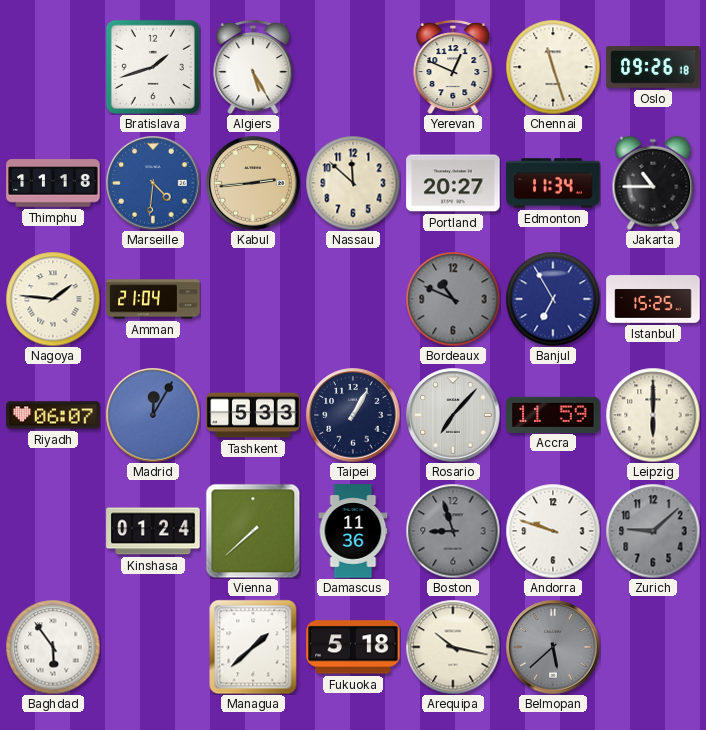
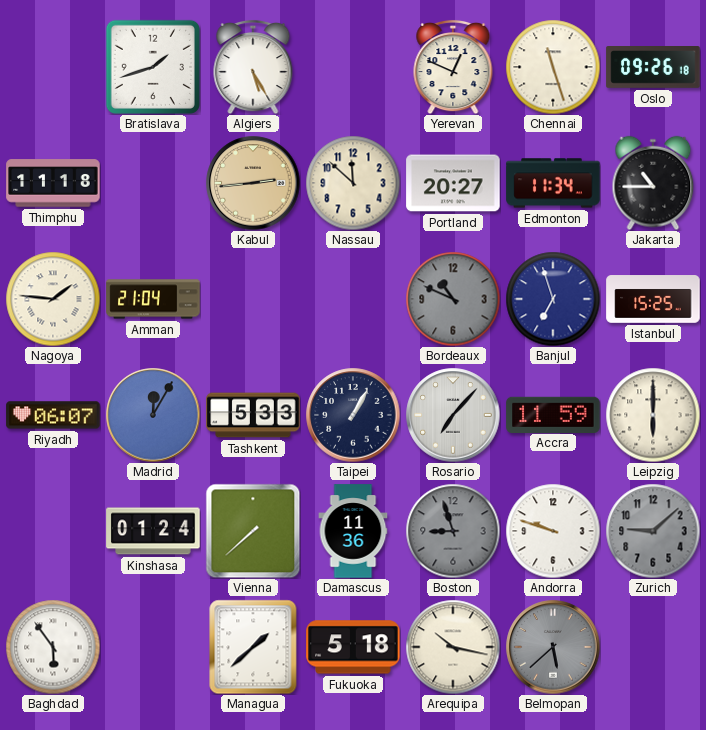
Marseille: 4:31 -> none (153, 183)
Banjul: 6:55 -> 6:57 (553, 299)
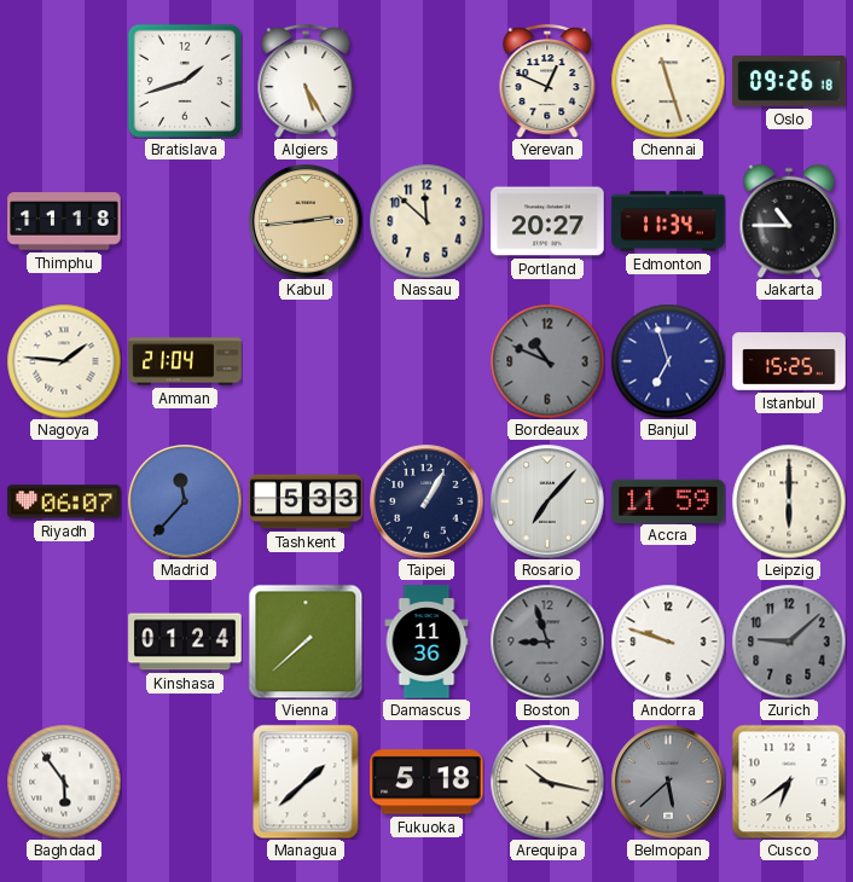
Madrid: 12:05 -> 11:37 (185, 501)
Cusco: none -> 6:39 (789, 782)
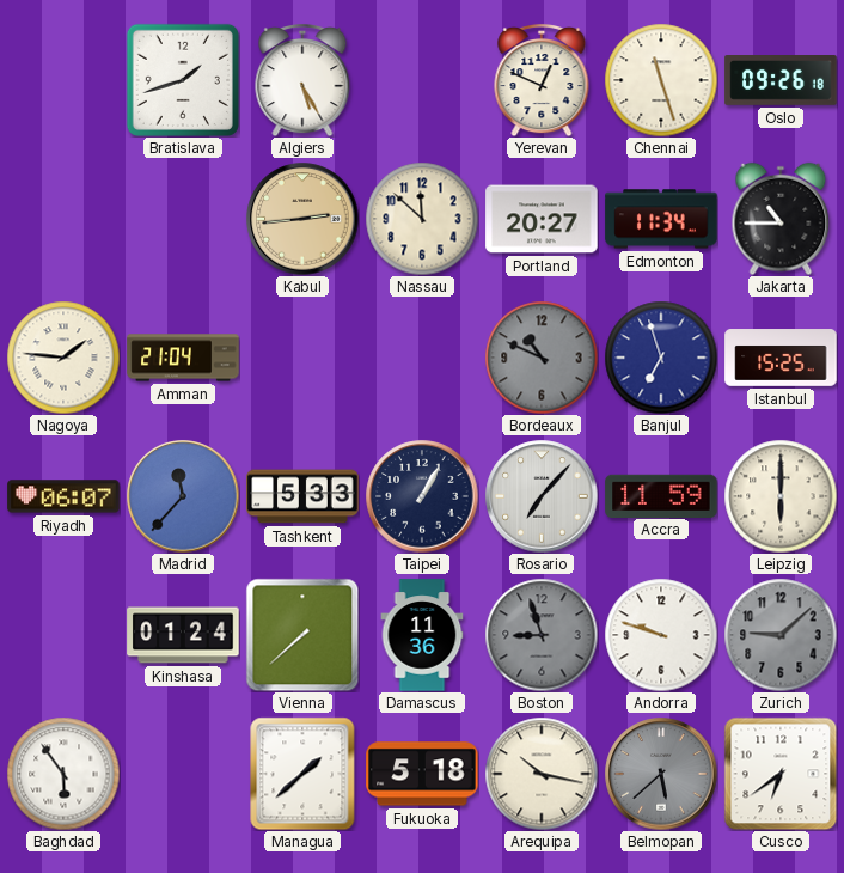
Thimphu: 11:18 -> none (64, 221)
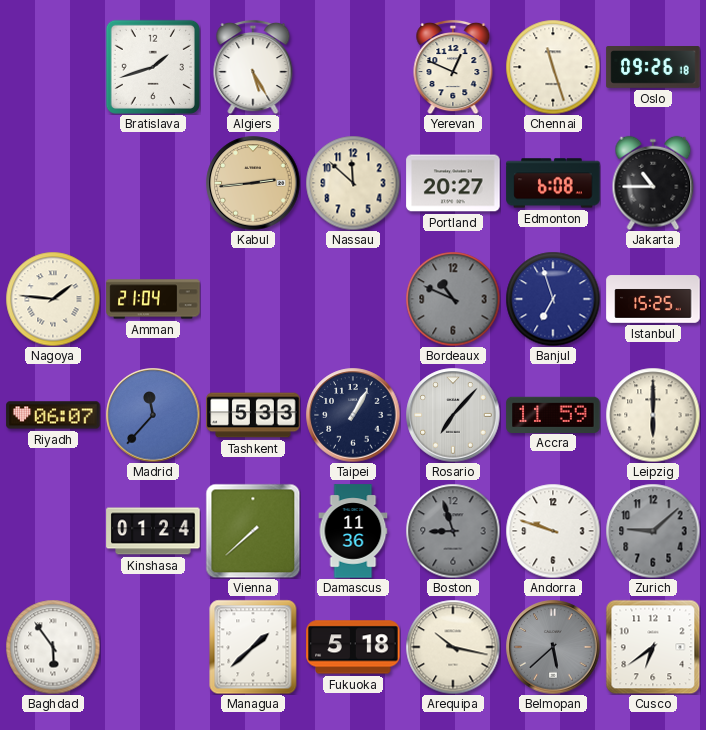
Edmonton: 11:34 -> 6:08 (553, 183)
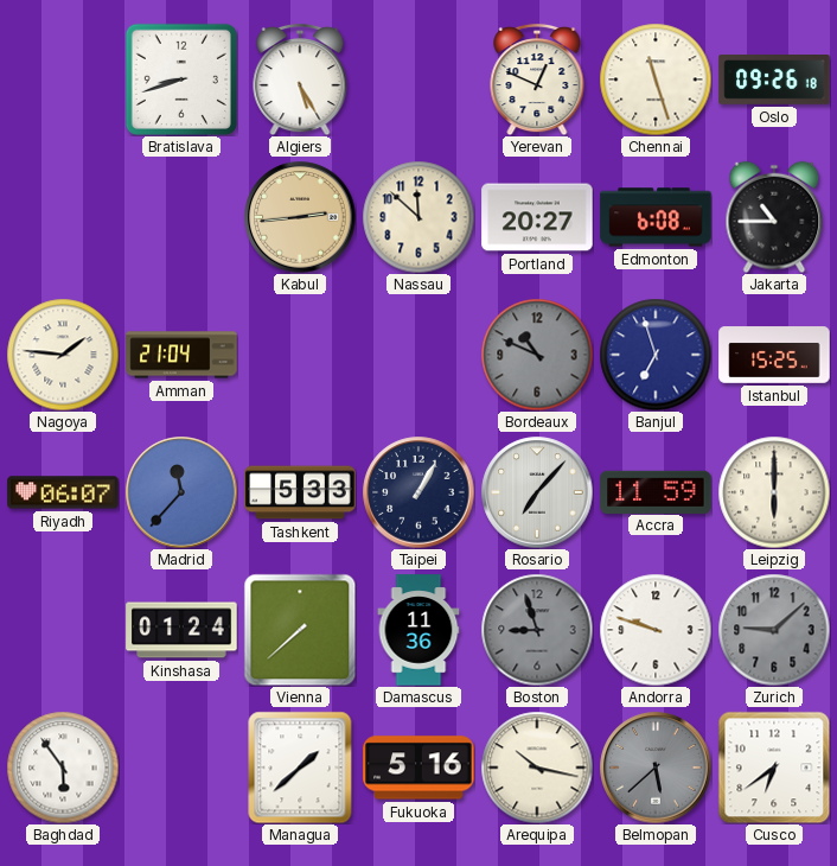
Bratislava: 1:42 -> 8:42 (181, 79)
Fukuoka: 5:18 -> 5:16 (418, 768)
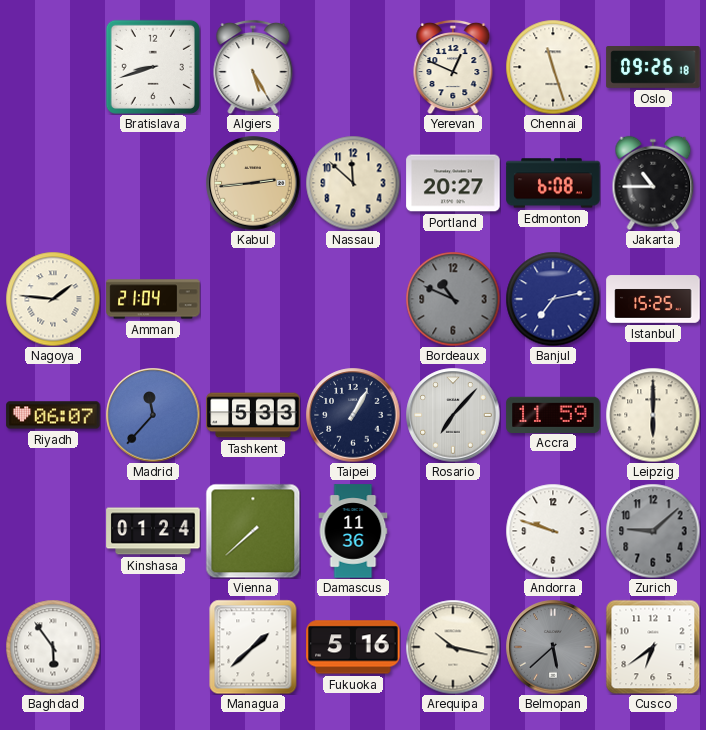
Banjul: 6:57 -> 7:13 (553, 299)
Boston: 8:57 -> none (537, 630)
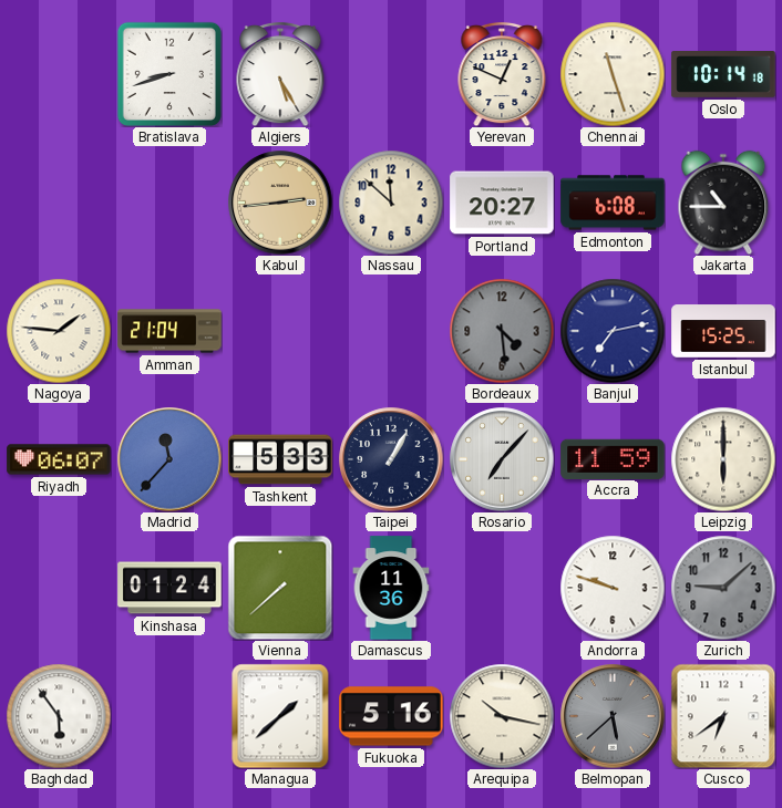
Oslo: 09:26 -> 10:14 (723, 75)
Bordeaux: 10:49 -> 4:29 (502, 331)
